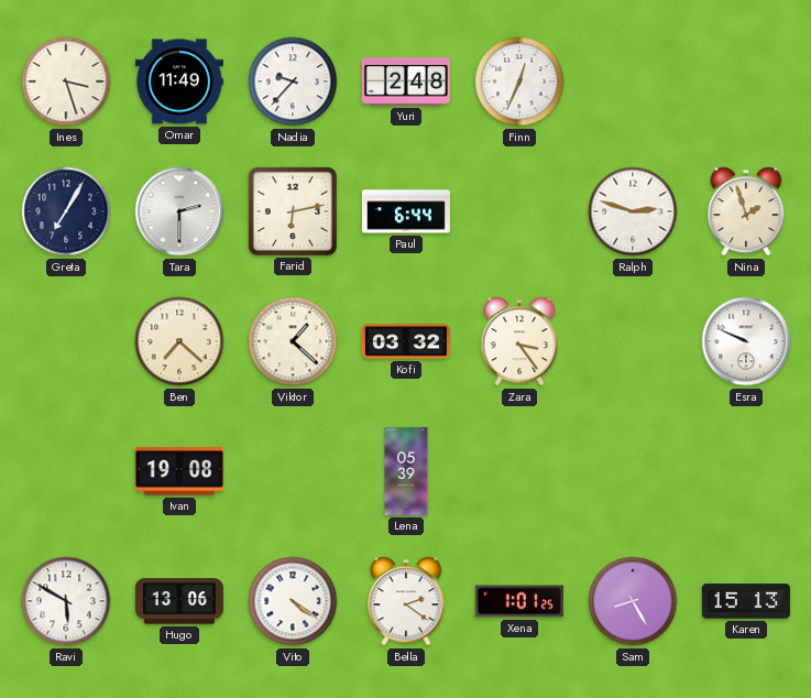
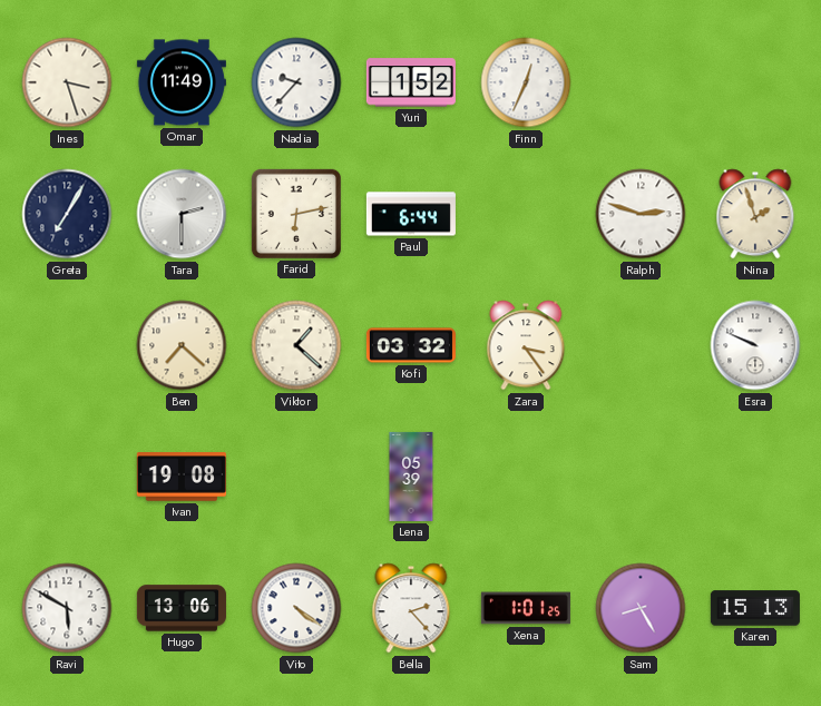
Yuri: 2:48 -> 1:52 (411, 82)
Bella: 2:21 -> 2:23 (411, 608)
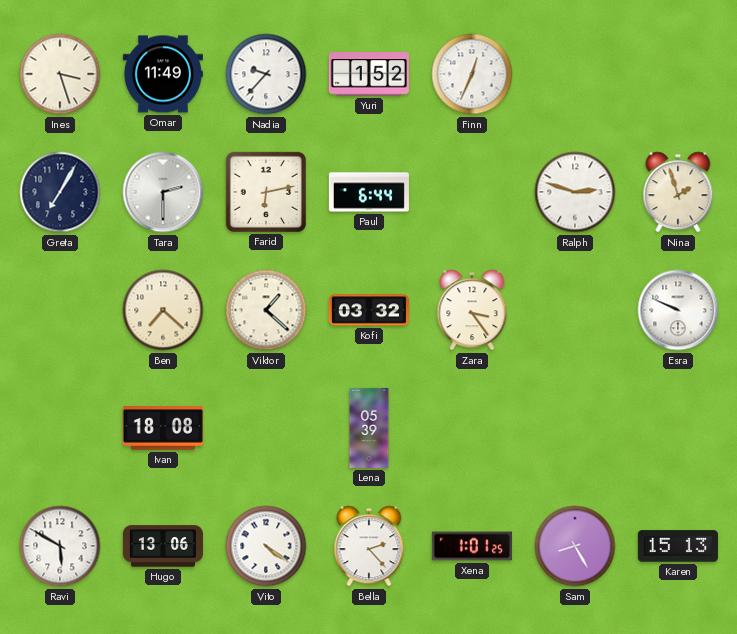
Ivan: 19:08 -> 18:08 (163, 428)
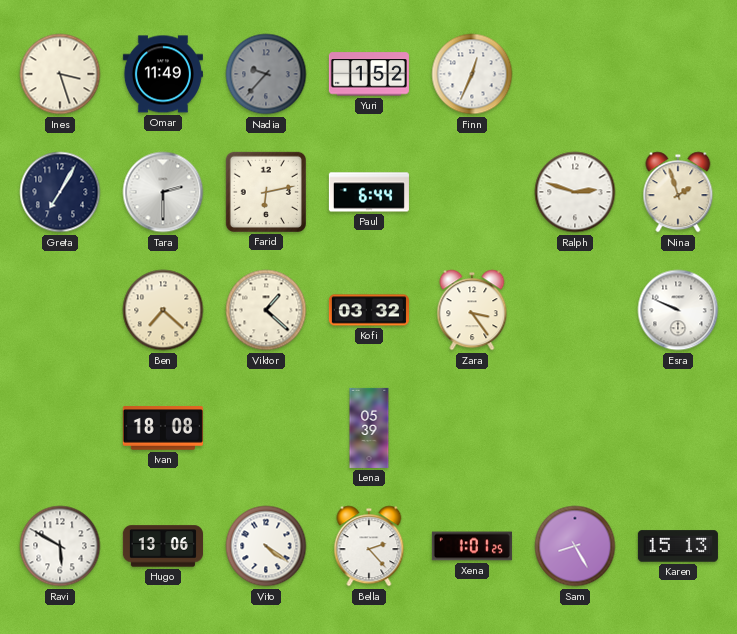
Nadia dial: white -> grey (266, 74)
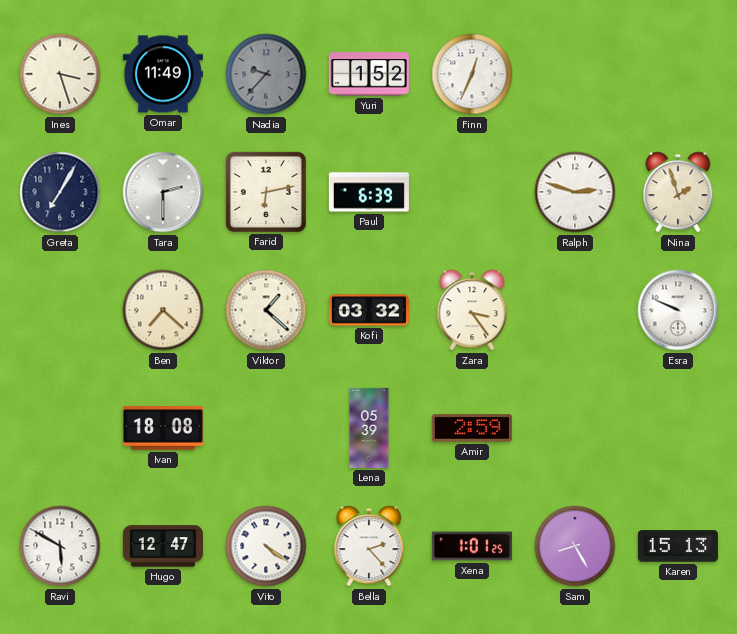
Paul: 6:44 -> 6:39 (369, 192)
Amir: none -> 2:59 (472, 428)
Hugo: 13:06 -> 12:47 (163, 546)
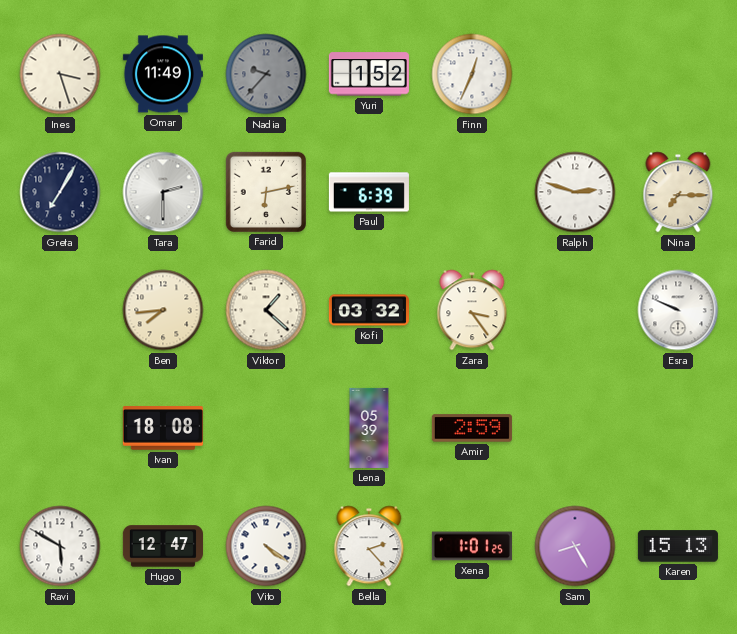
Nina: 1:57 -> 7:15 (678, 192)
Ben: 7:22 -> 7:44 (163, 310)
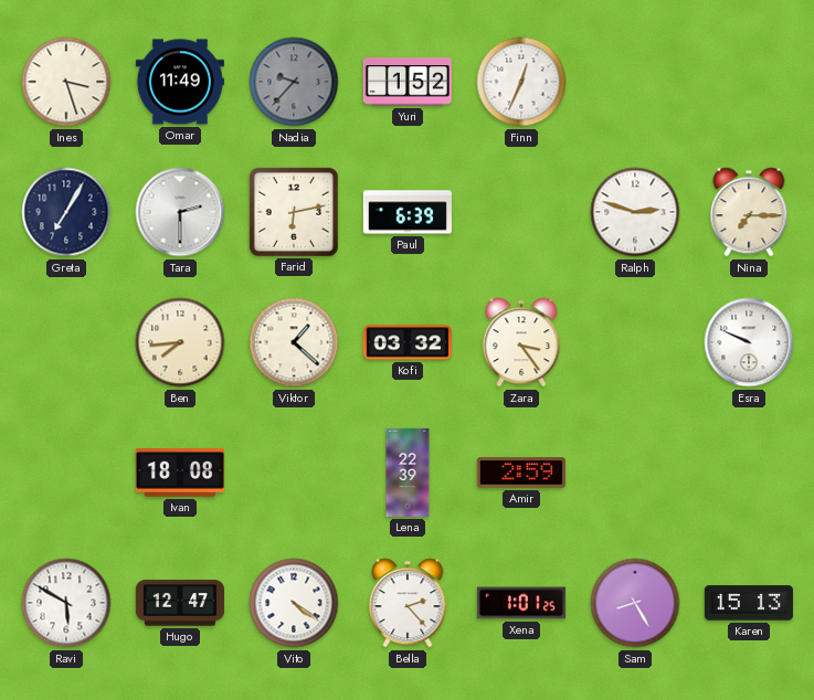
Lena: 05:39 -> 22:39 (408, 473)
